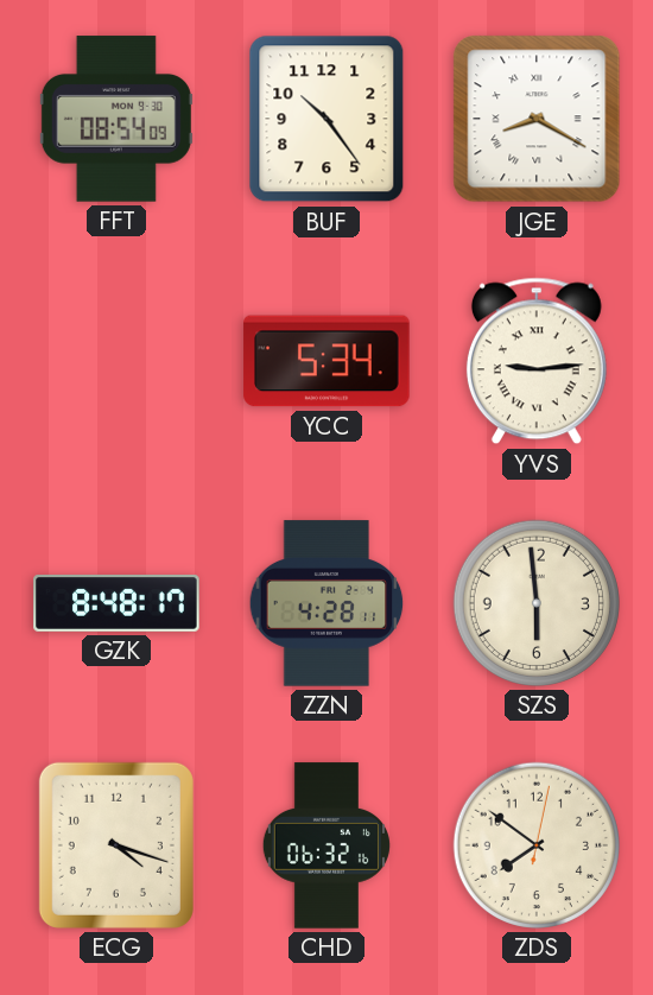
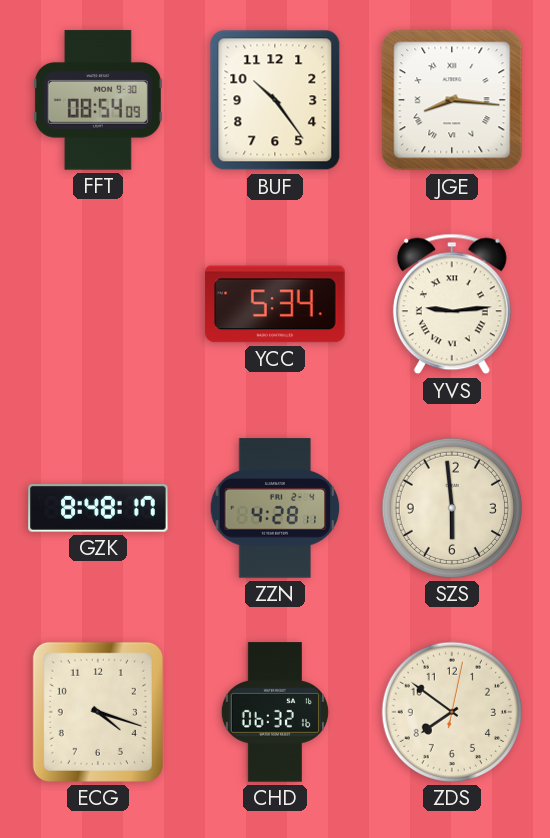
JGE: 8:20 -> 8:16 (452, 100)
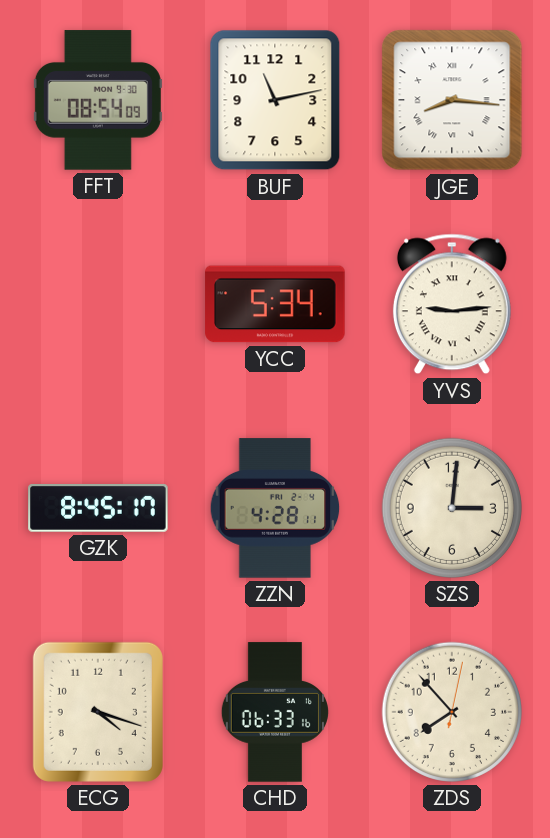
BUF: 10:24 -> 11:13 (275, 100)
GZK: 8:48 -> 8:45 (98, 508)
SZS: 5:59 -> 3:01 (452, 508)
CHD: 06:32 -> 06:33 (275, 712)
ZDS: 7:51 -> 7:53 (452, 712)
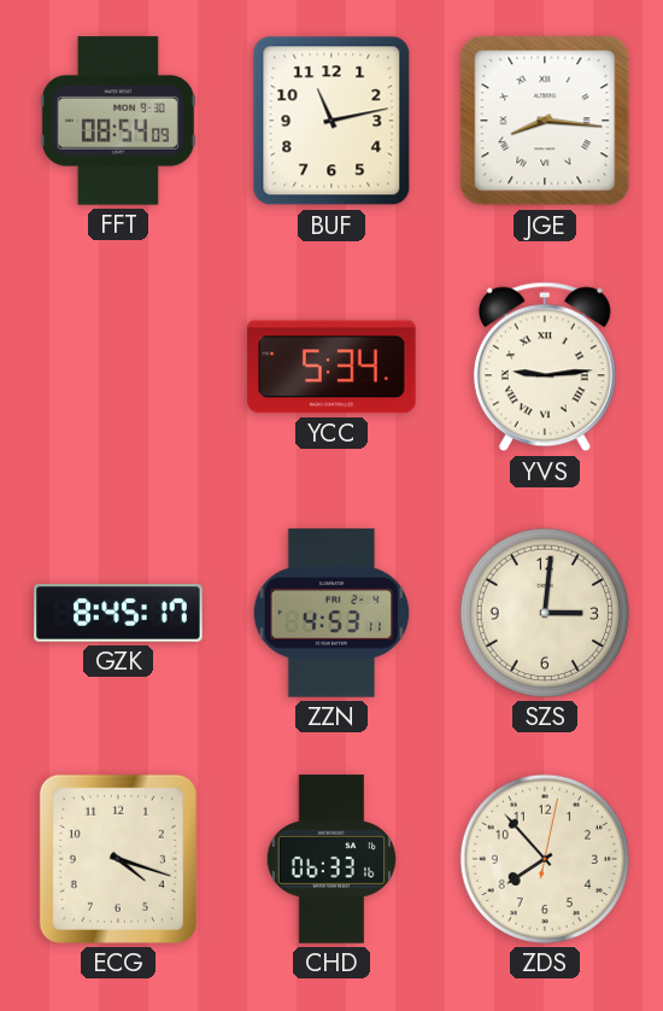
ZZN: 4:28 -> 4:53 (331, 613)
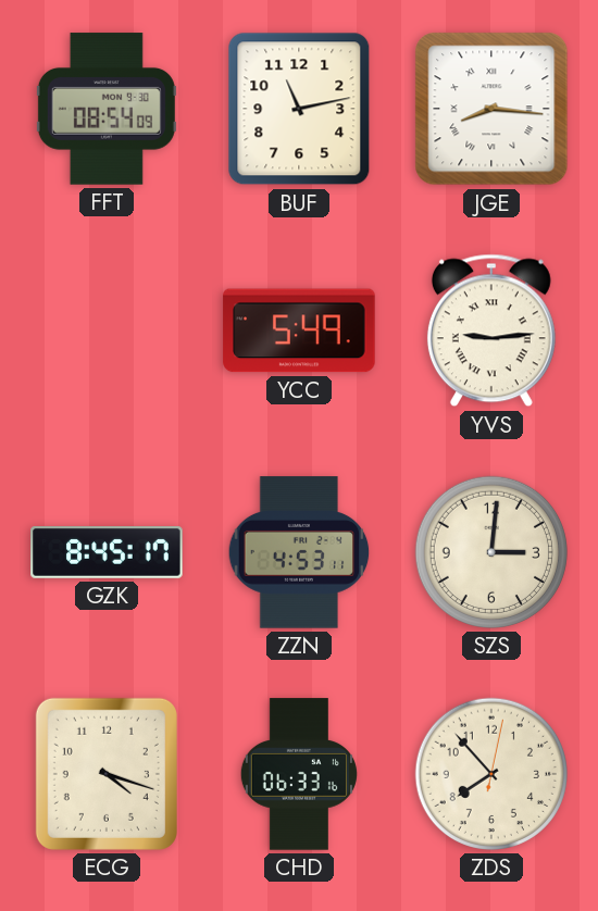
YCC: 5:34 -> 5:49 (299, 330)
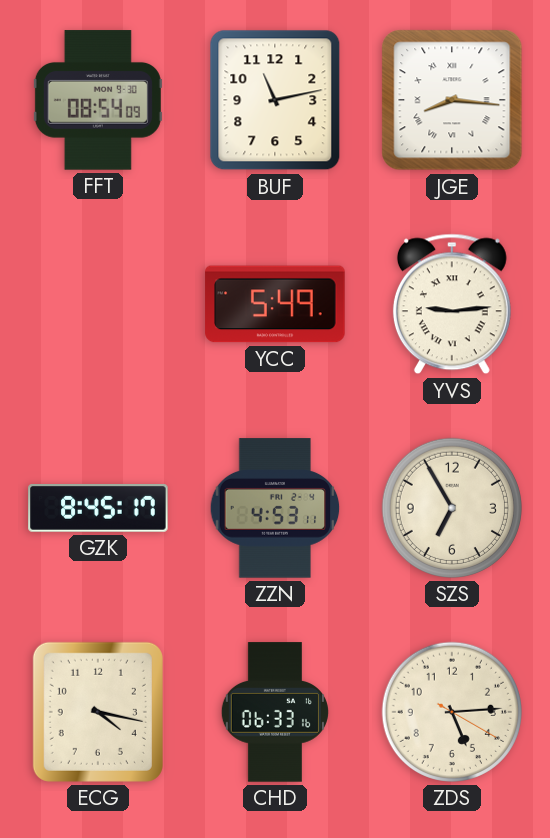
SZS: 3:01 -> 6:55 (452, 508)
ECG: 4:18 -> 4:17 (98, 712)
ZDS: 7:53 -> 5:14 (452, 712)
